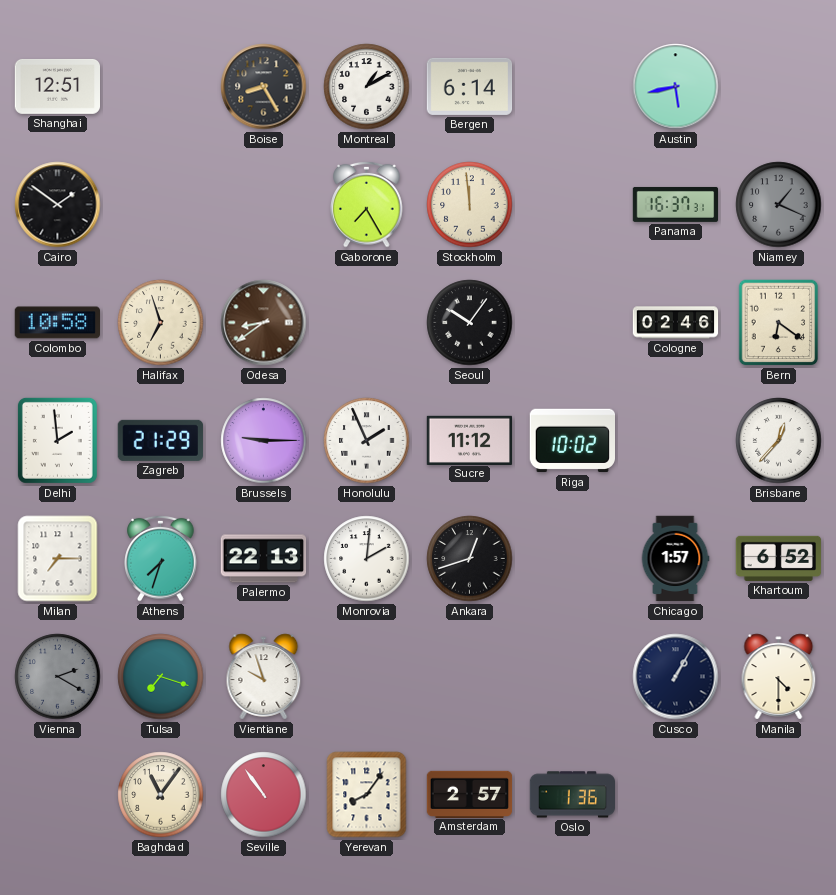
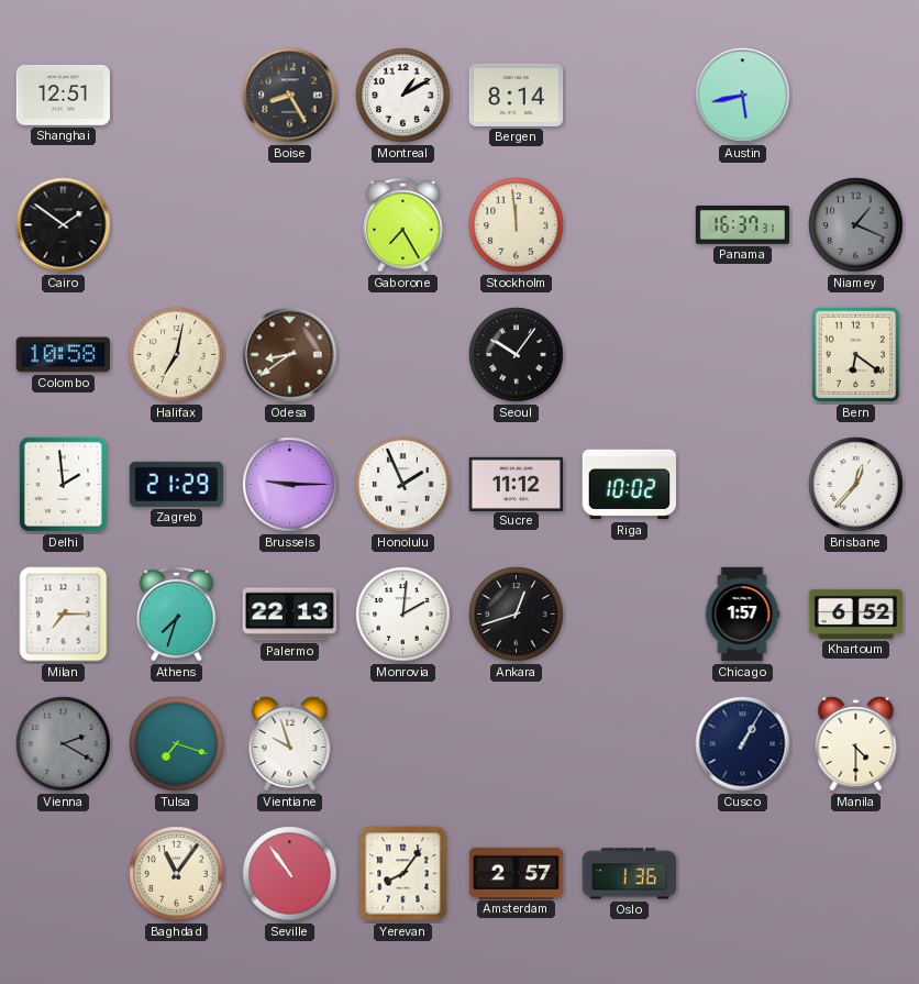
Bergen: 6:14 -> 8:14 (517, 95)
Halifax: 6:57 -> 7:02 (177, 355)
Cologne: 02:46 -> none (676, 323)
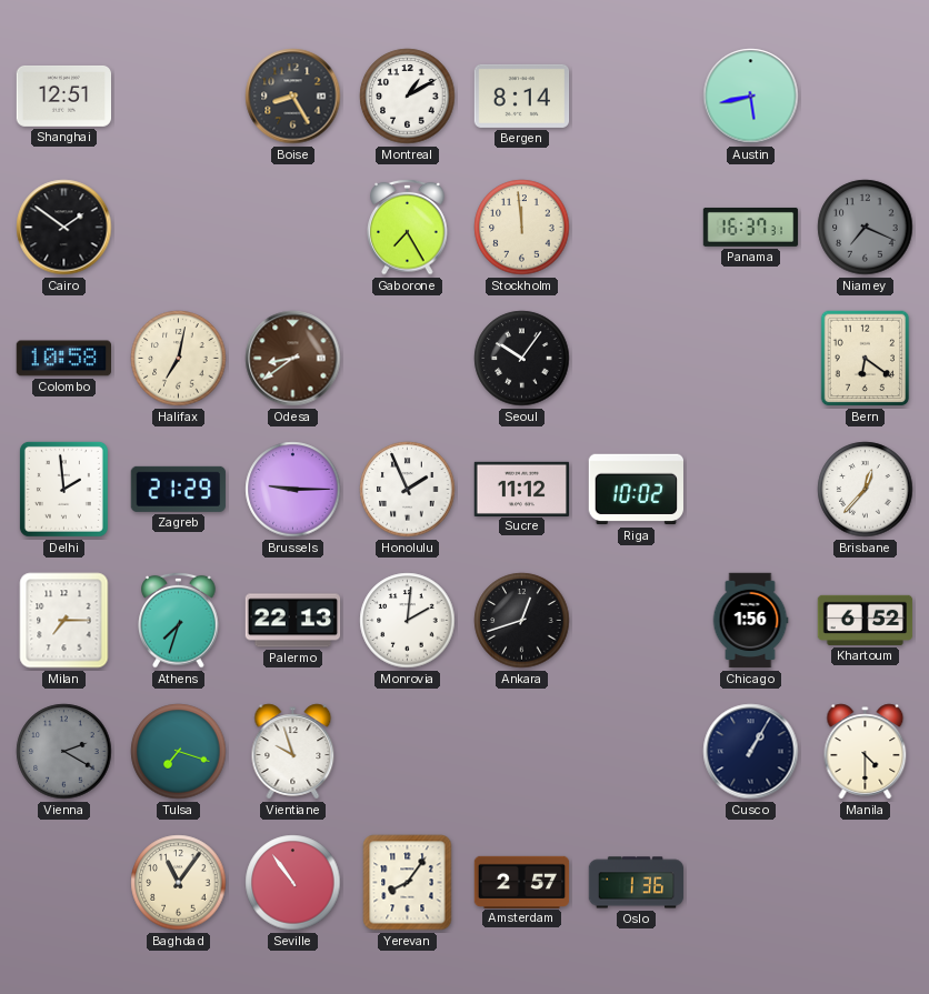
Niamey: 1:19 -> 7:19 (866, 228)
Chicago: 1:57 -> 1:56 (750, 621)
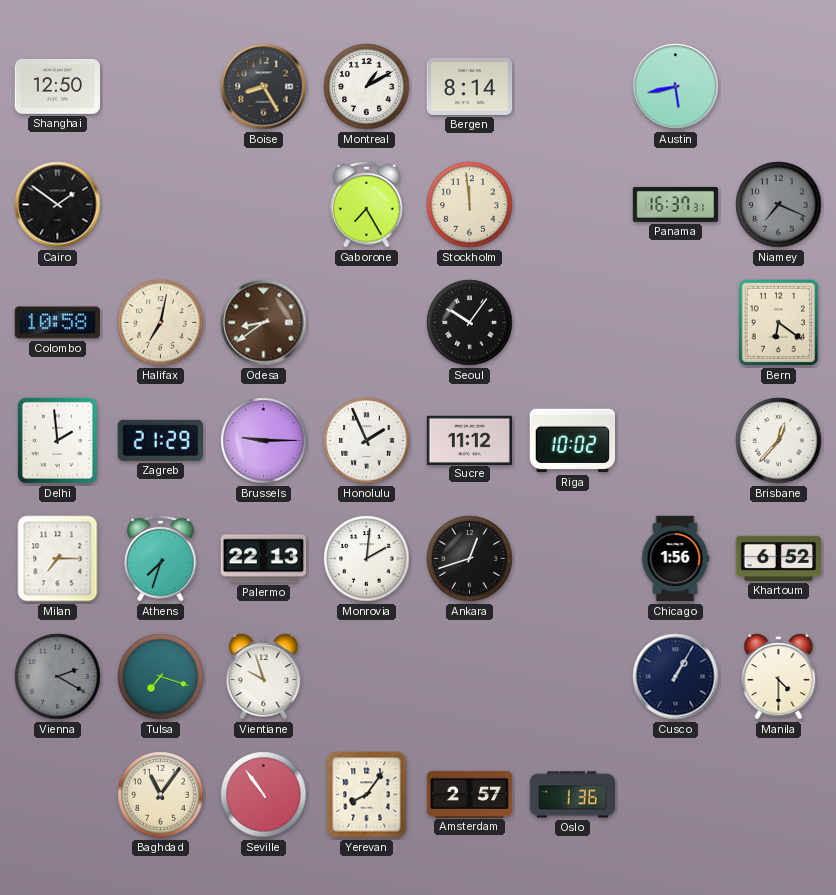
Shanghai: 12:51 -> 12:50 (58, 86)
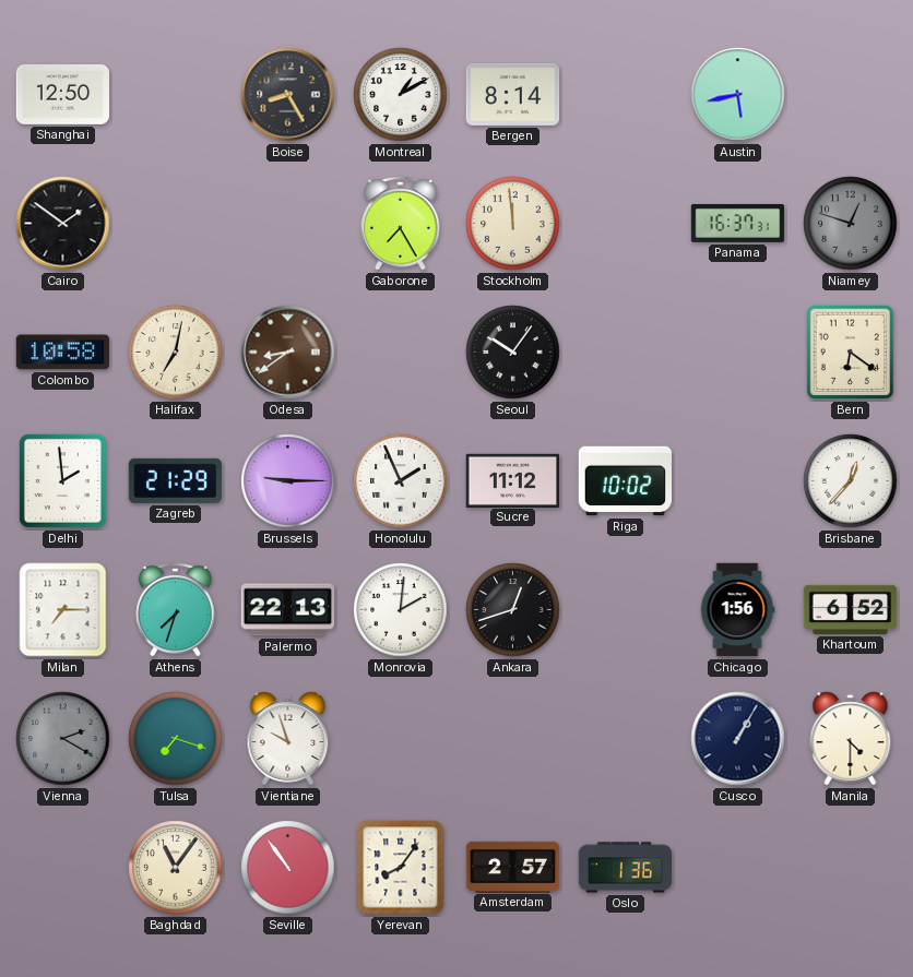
Niamey: 7:19 -> 12:48 (851, 224)
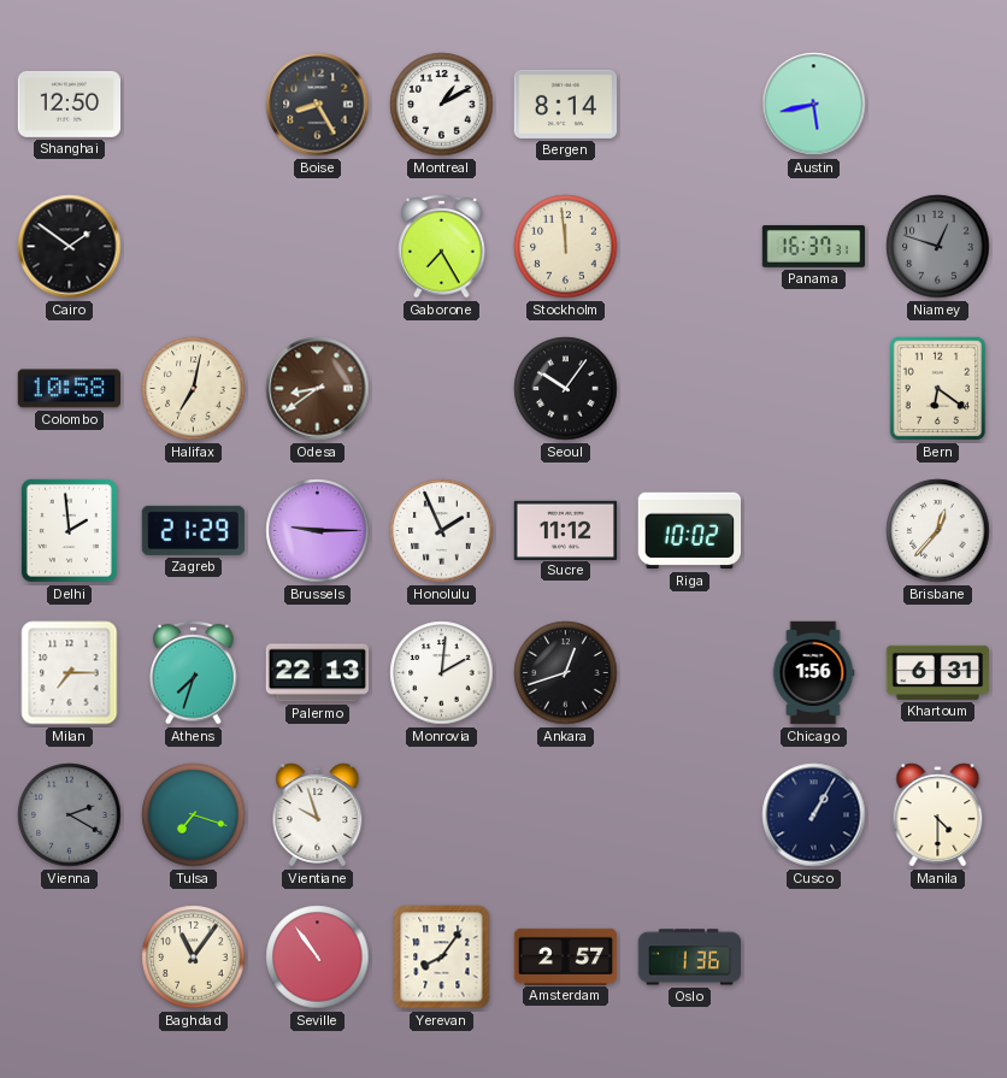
Khartoum: 6:52 -> 6:31 (938, 672)
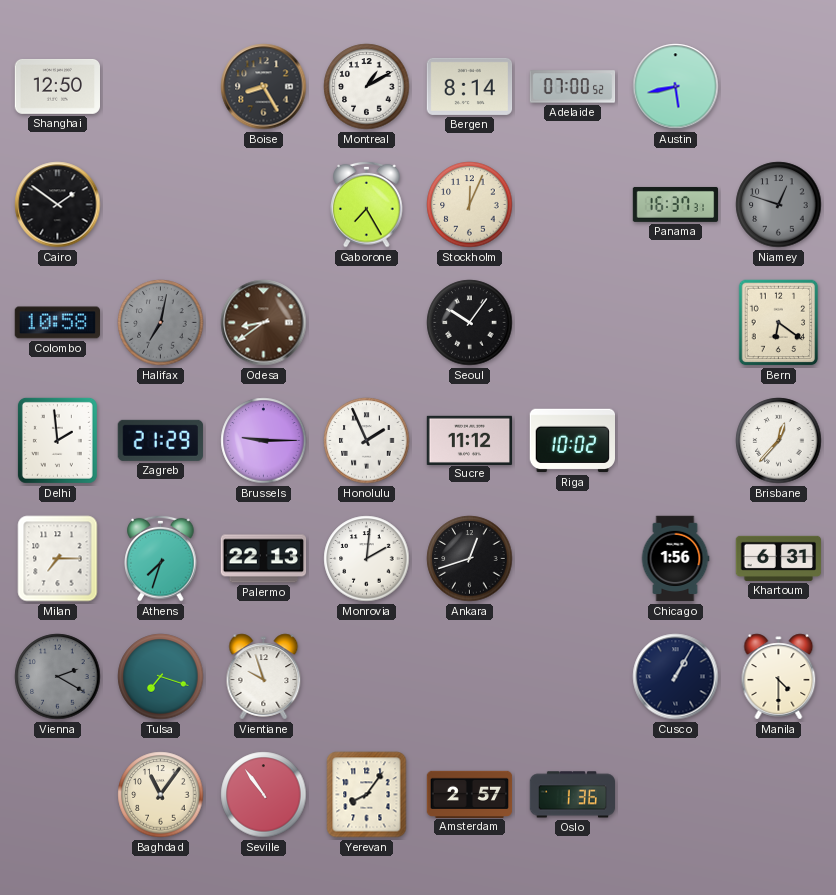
Adelaide: none -> 07:00 (573, 87)
Stockholm: 11:59 -> 12:04 (470, 205)
Halifax dial: cream -> grey (161, 323)
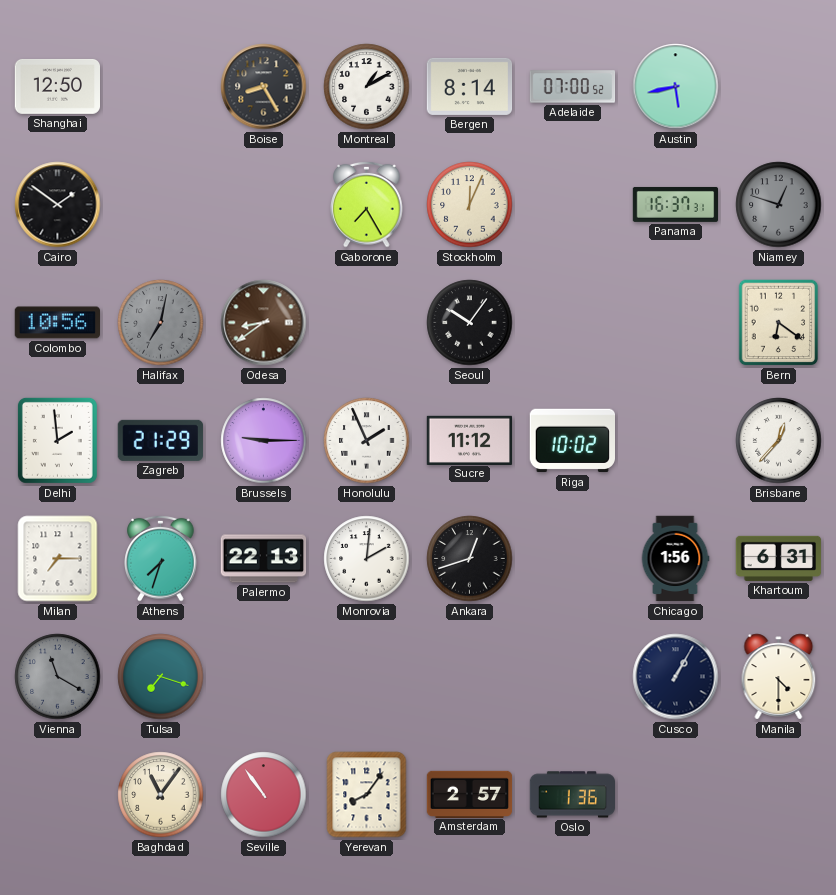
Colombo: 10:58 -> 10:56 (57, 323)
Vienna: 2:20 -> 11:20 (58, 677)
Vientiane: 9:57 -> none (264, 677)
